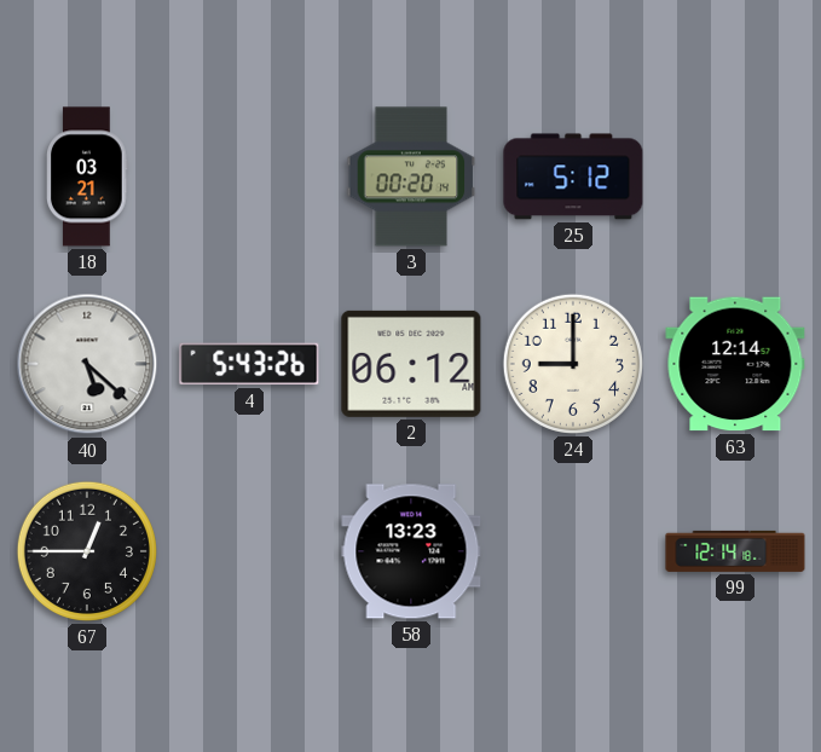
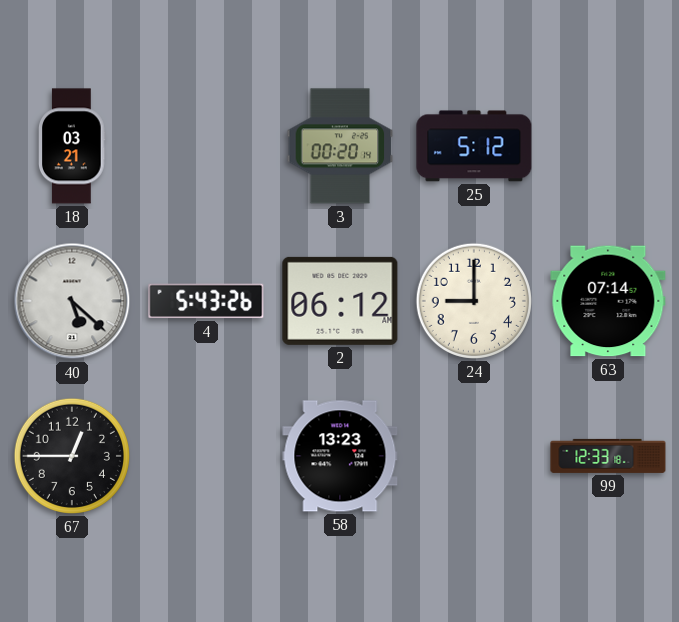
63: 12:14 -> 07:14 (608, 301)
99: 12:14 -> 12:33 (608, 456)
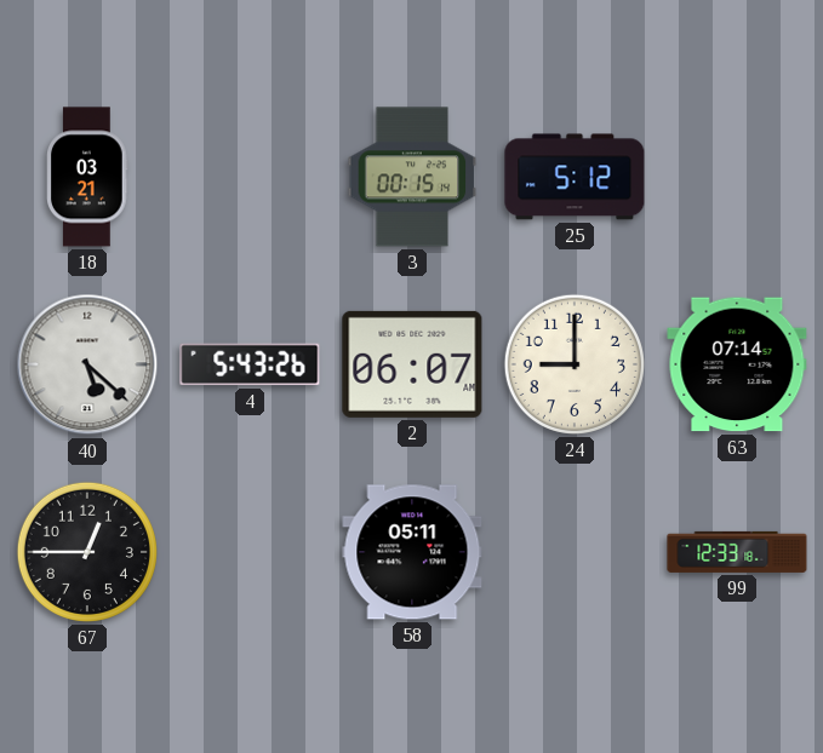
3: 00:20 -> 00:15 (412, 177)
2: 06:12 -> 06:07 (412, 364)
58: 13:23 -> 05:11 (412, 552)
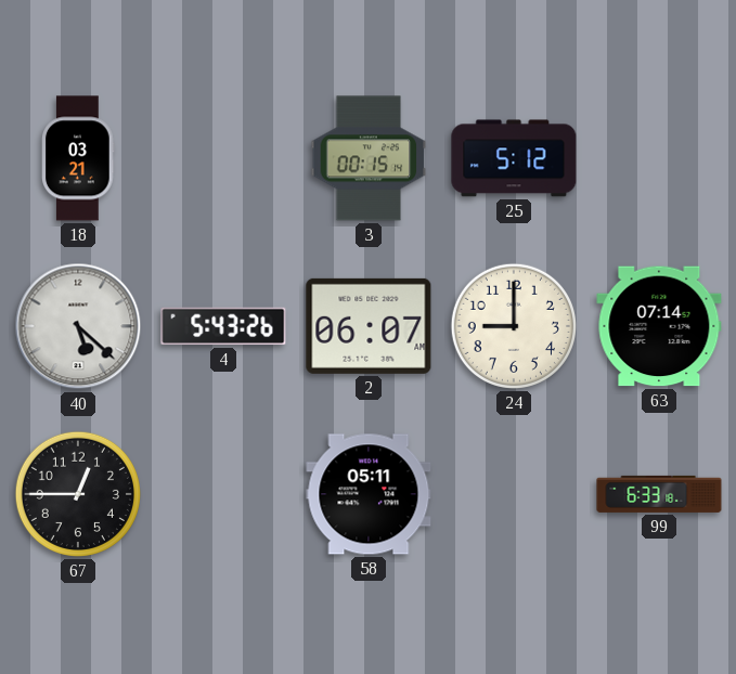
99: 12:33 -> 6:33 (659, 494)
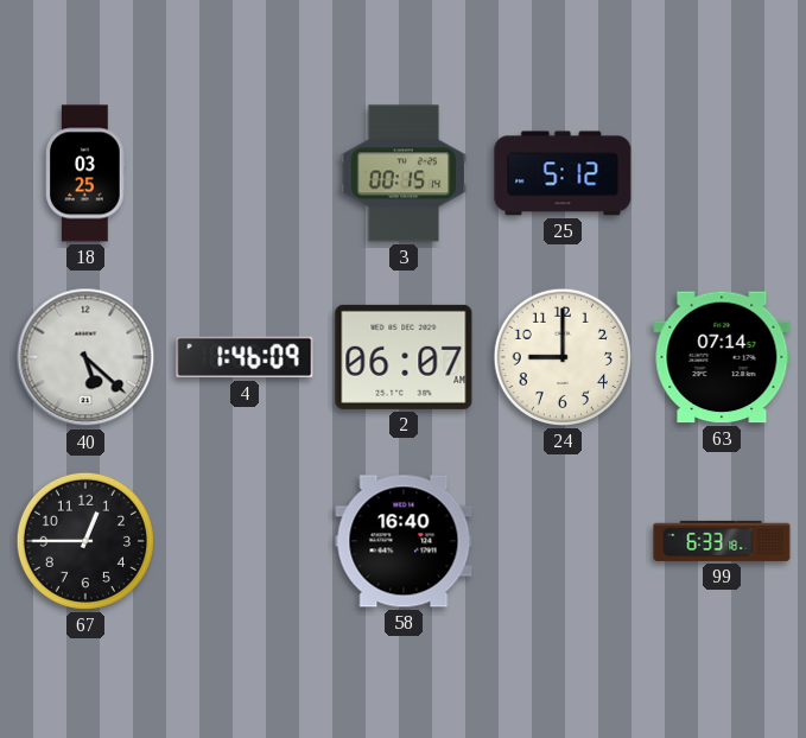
18: 03:21 -> 03:25 (87, 173)
4: 5:43 -> 1:46 (245, 357)
58: 05:11 -> 16:40 (404, 541)
